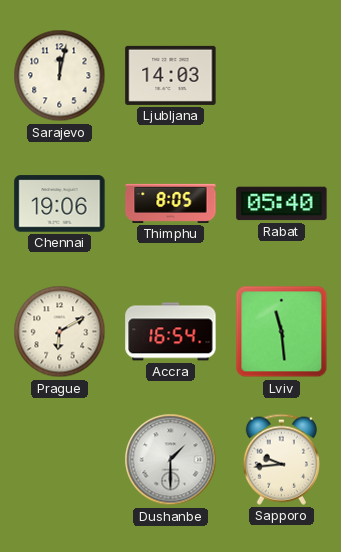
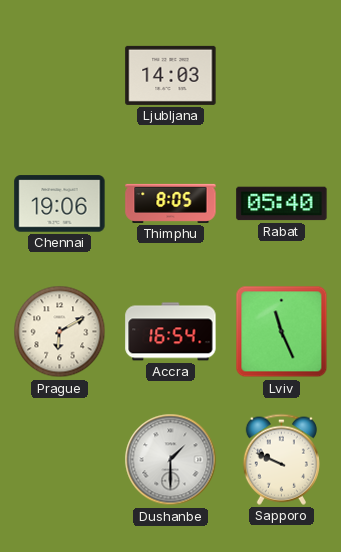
Sarajevo: 12:02 -> none (60, 76)
Lviv: 11:29 -> 11:26 (282, 332)
Sapporo: 9:44 -> 9:49 (281, 459)
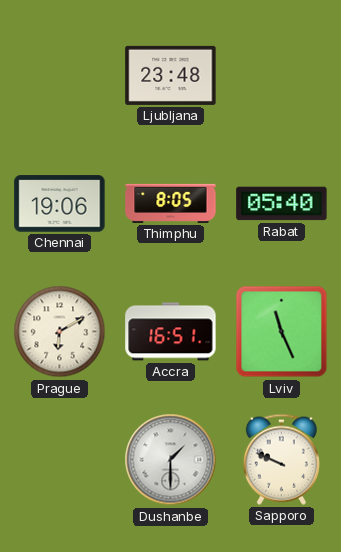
Ljubljana: 14:03 -> 23:48 (171, 75)
Accra: 16:54 -> 16:51 (171, 332)
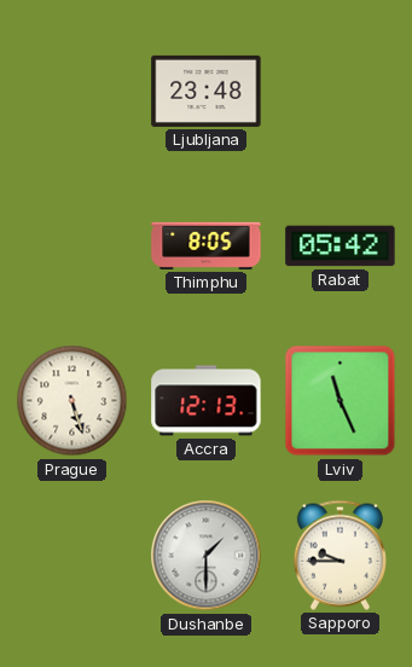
Chennai: 19:06 -> none (60, 204)
Rabat: 05:40 -> 05:42 (341, 246)
Prague: 6:10 -> 5:27 (72, 401)
Accra: 16:51 -> 12:13 (207, 401)
Sapporo: 9:49 -> 9:45 (340, 555)
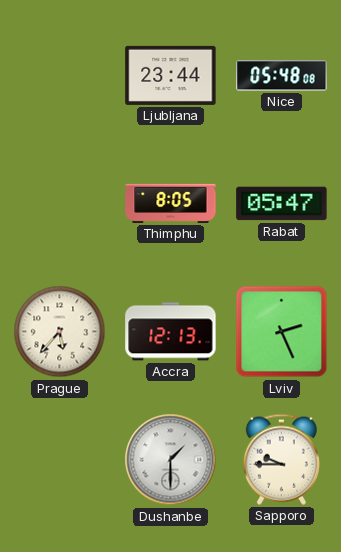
Ljubljana: 23:48 -> 23:44 (171, 75)
Nice: none -> 05:48 (282, 76)
Rabat: 05:42 -> 05:47 (282, 204)
Prague: 5:27 -> 5:37 (60, 332)
Lviv: 11:26 -> 2:26 (282, 332)
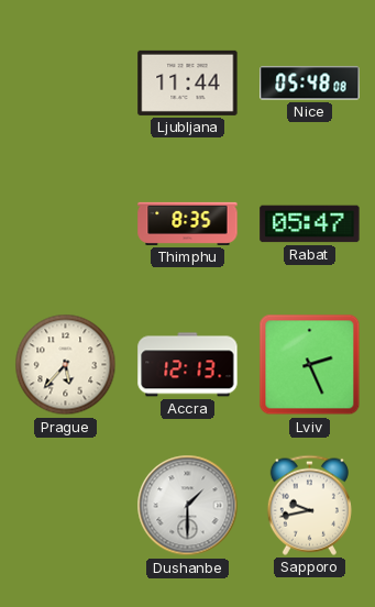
Ljubljana: 23:44 -> 11:44 (188, 82)
Thimphu: 8:05 -> 8:35 (188, 223)
Sapporo: 9:45 -> 9:43 (309, 505)
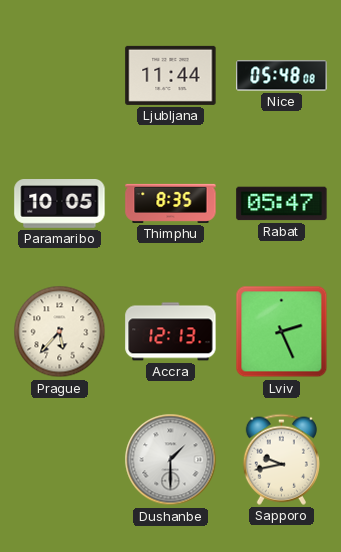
Paramaribo: none -> 10:05 (60, 204)
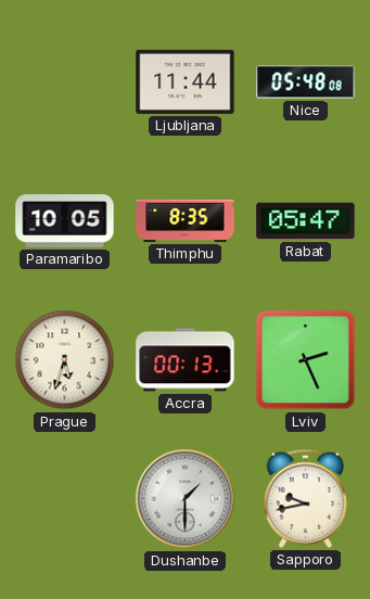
Prague: 5:37 -> 5:33 (65, 360)
Accra: 12:13 -> 00:13 (186, 360)
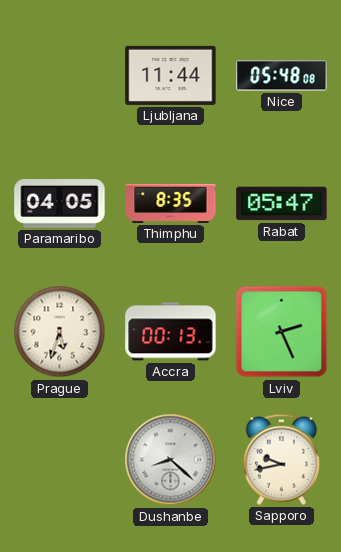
Paramaribo: 10:05 -> 04:05 (60, 204)
Dushanbe: 1:30 -> 8:22 (171, 460)
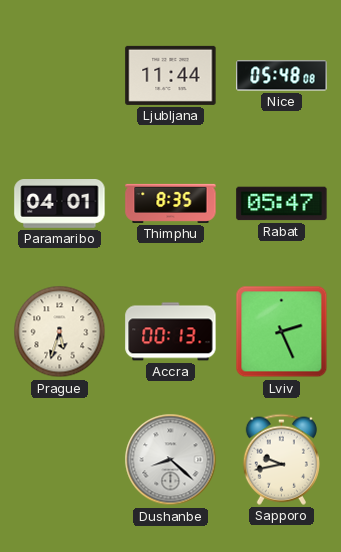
Paramaribo: 04:05 -> 04:01 (60, 204)
